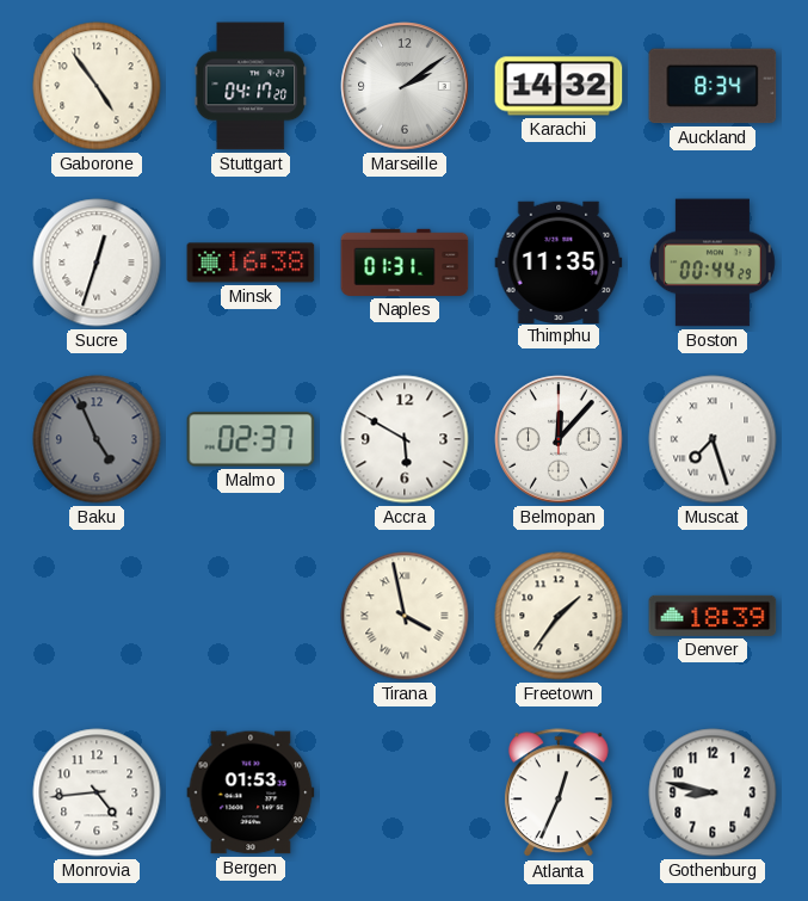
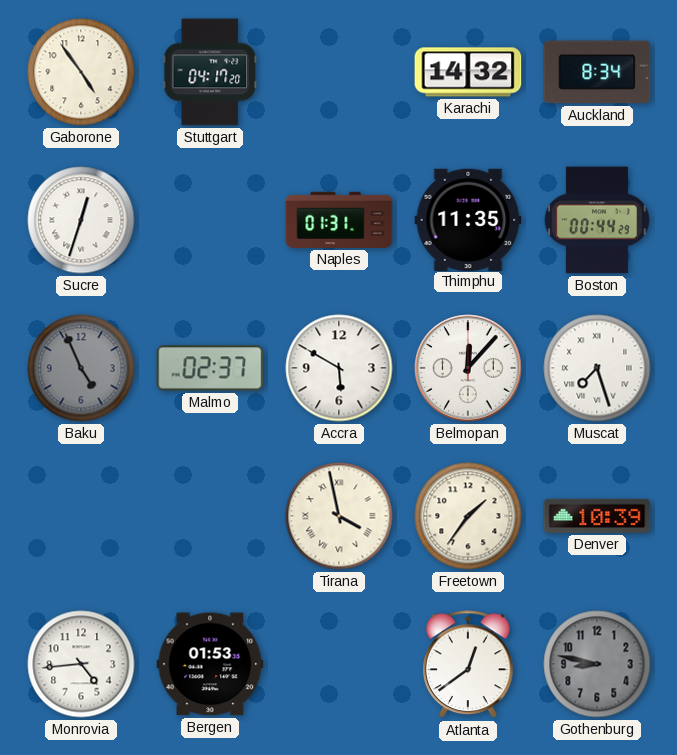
Marseille: 2:09 -> none (405, 86)
Minsk: 16:38 -> none (251, 263)
Denver: 18:39 -> 10:39 (597, 516)
Atlanta: 12:34 -> 12:39 (468, 665)
Gothenburg dial: white -> grey (597, 664)
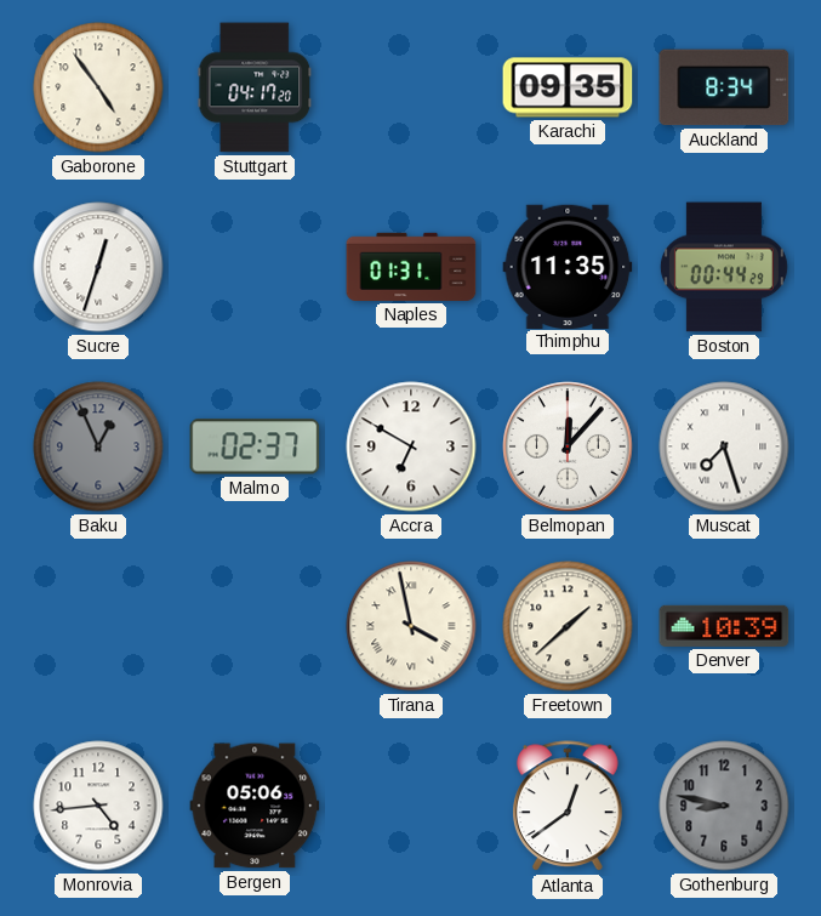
Karachi: 14:32 -> 09:35 (568, 87)
Baku: 4:56 -> 12:56 (98, 446)
Accra: 5:50 -> 6:50 (411, 446)
Freetown: 1:36 -> 1:38 (568, 626)
Bergen: 01:53 -> 05:06 (255, 806)
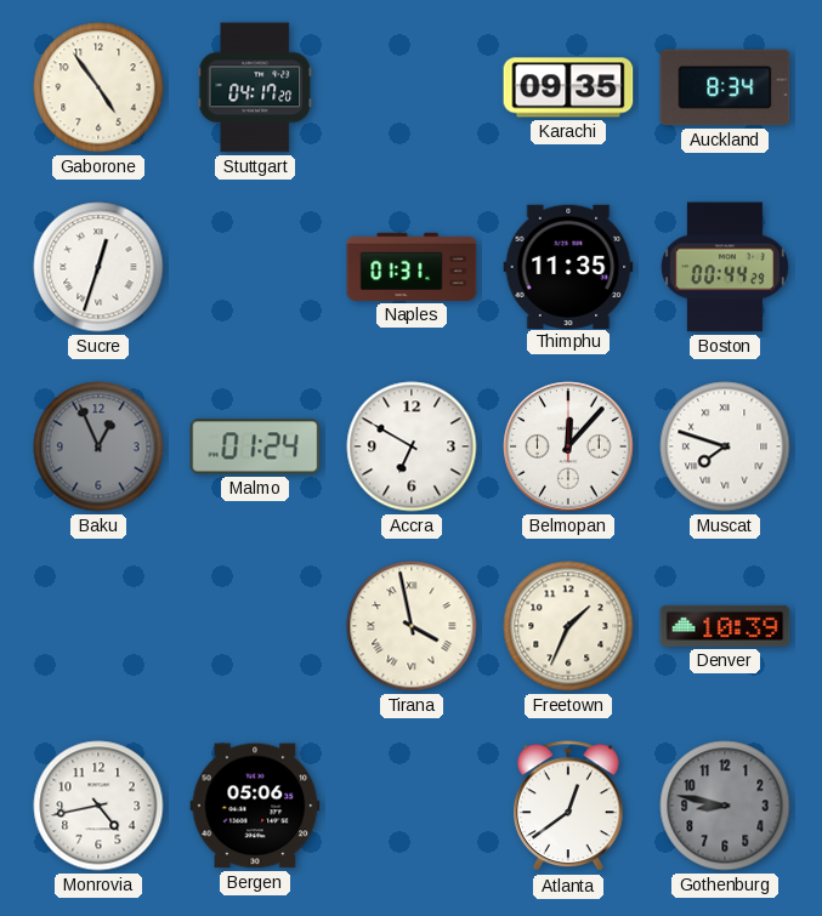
Malmo: 02:37 -> 01:24 (255, 446)
Muscat: 7:27 -> 7:48 (725, 446)
Freetown: 1:38 -> 1:34 (568, 626)
Monrovia: 4:44 -> 4:43 (98, 806)
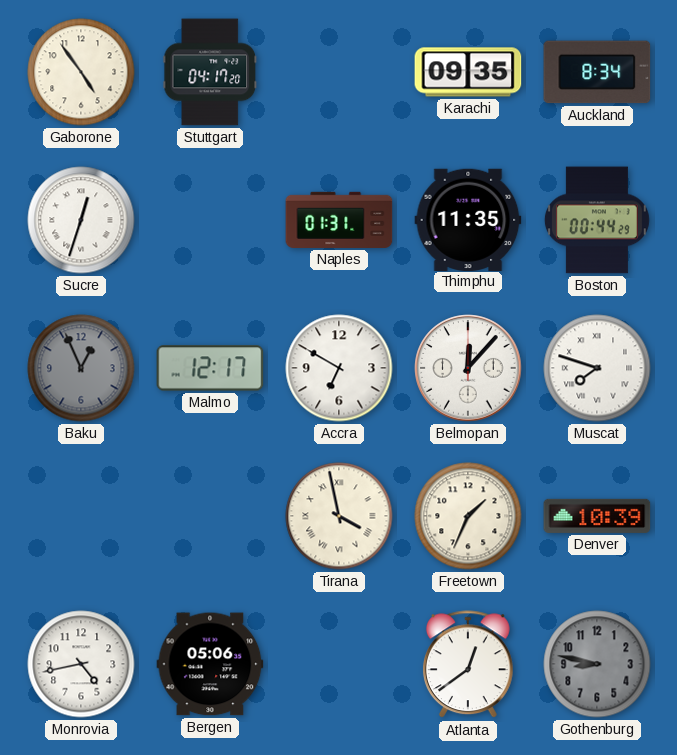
Malmo: 01:24 -> 12:17 (210, 368)
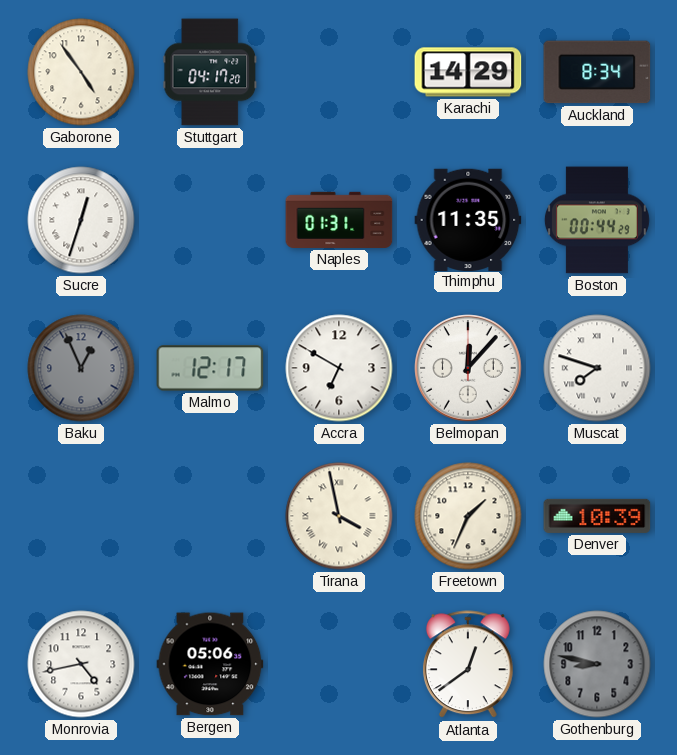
Karachi: 09:35 -> 14:29 (468, 72)
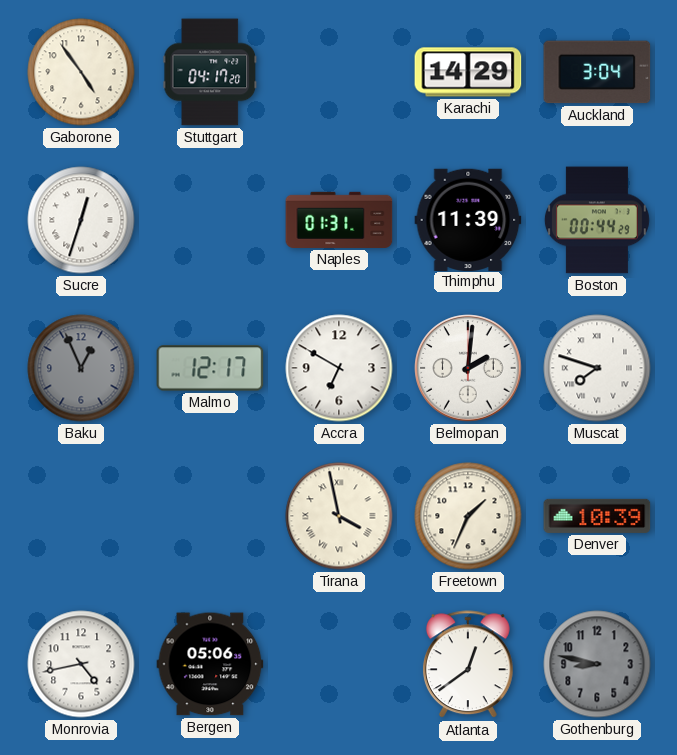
Auckland: 8:34 -> 3:04 (597, 72)
Thimphu: 11:35 -> 11:39 (468, 219)
Belmopan: 12:07 -> 2:01 (468, 368)
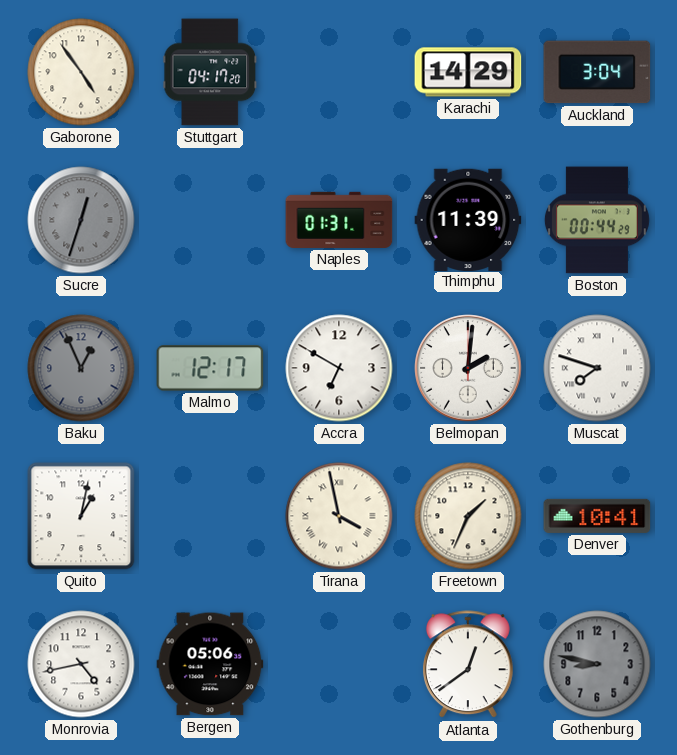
Sucre dial: white -> grey (81, 220)
Quito: none -> 1:02 (81, 516)
Denver: 10:39 -> 10:41 (597, 516)
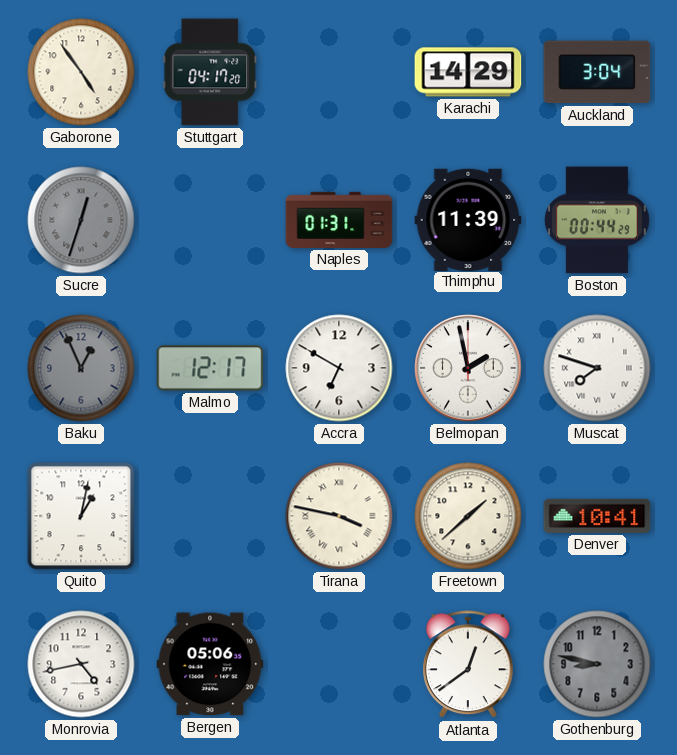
Belmopan: 2:01 -> 1:58 (468, 368)
Tirana: 3:58 -> 3:47 (339, 516)
Freetown: 1:34 -> 1:38 (468, 516)
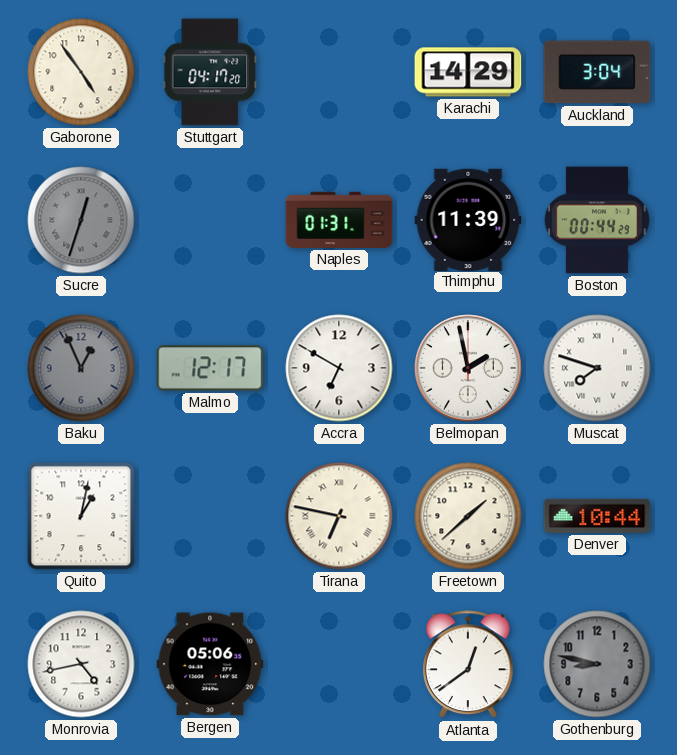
Tirana: 3:47 -> 6:47 (339, 516)
Denver: 10:41 -> 10:44 (597, 516)
